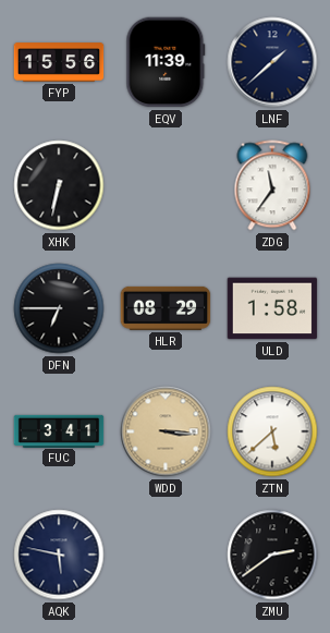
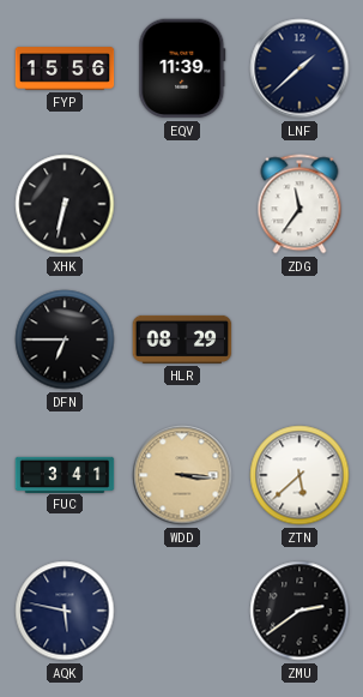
ULD: 1:58 -> none (272, 308)
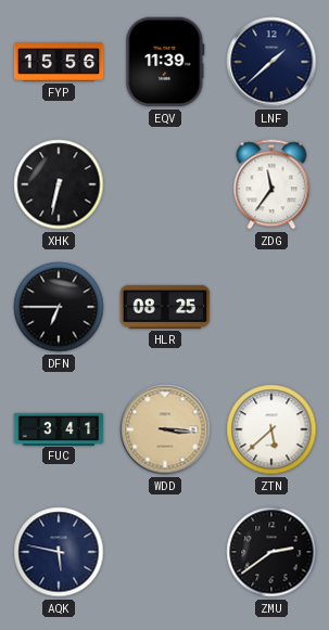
HLR: 08:29 -> 08:25 (165, 307)
